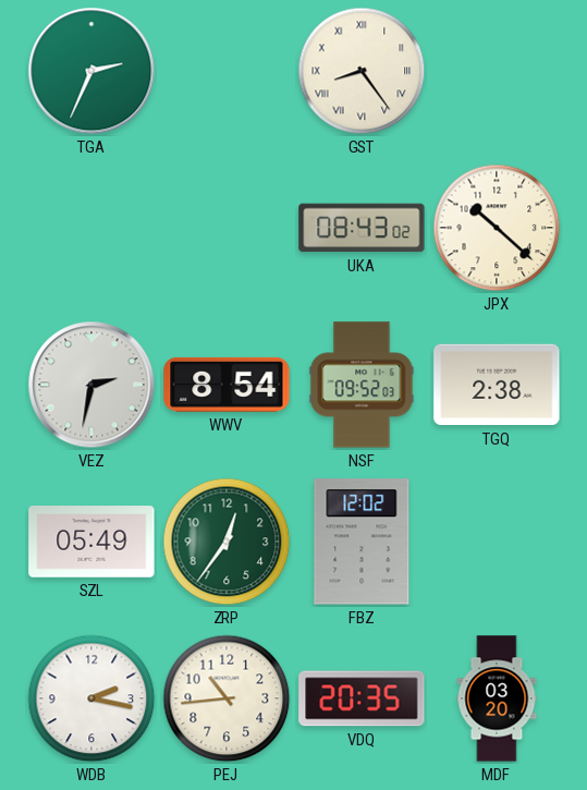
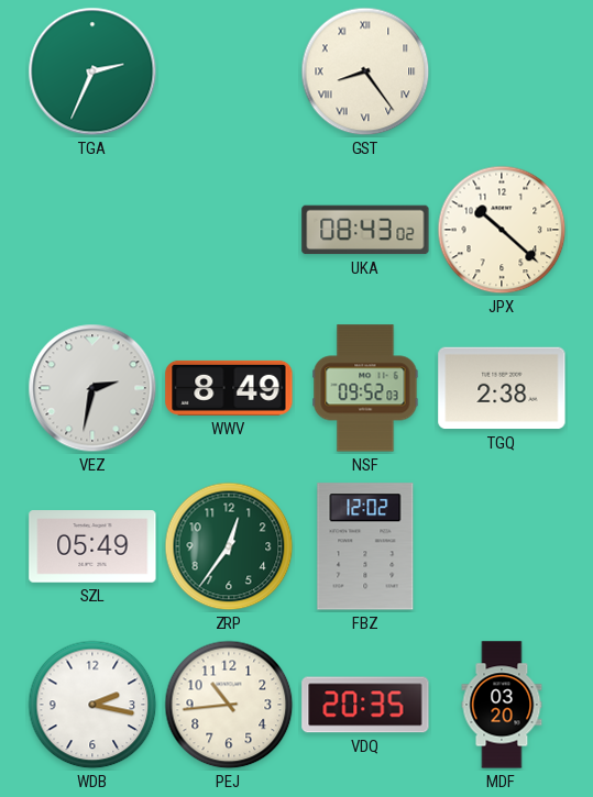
WWV: 8:54 -> 8:49 (229, 388)
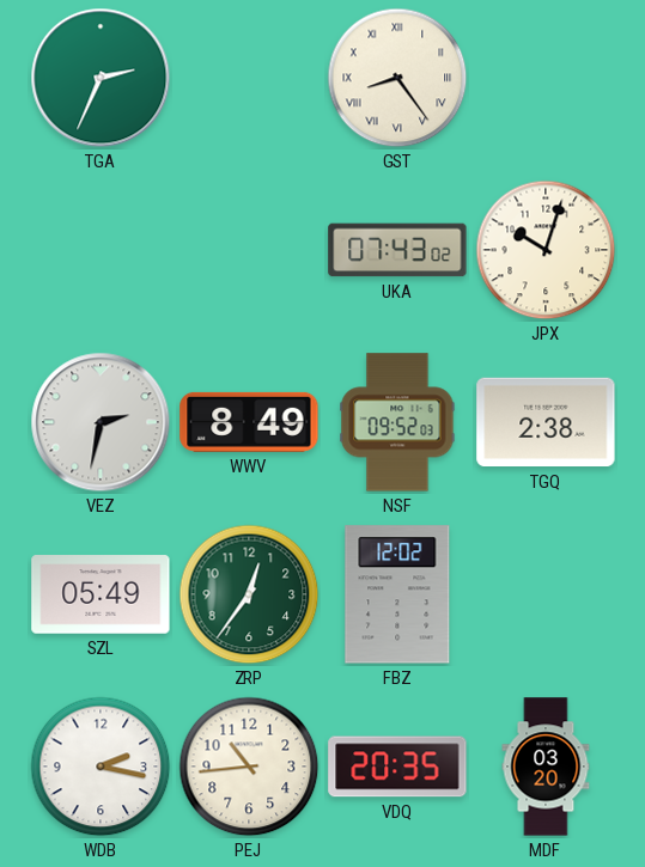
UKA: 08:43 -> 07:43 (397, 250)
JPX: 10:22 -> 10:03 (546, 250)
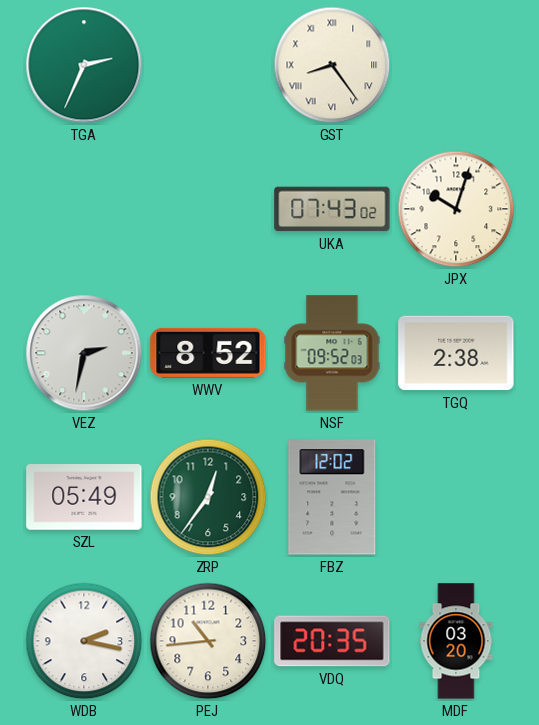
WWV: 8:49 -> 8:52 (208, 353)
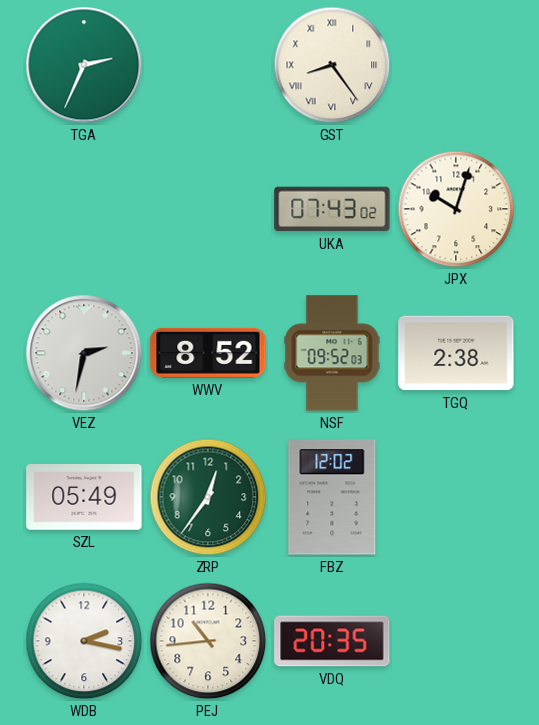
MDF: 03:20 -> none (456, 641)
